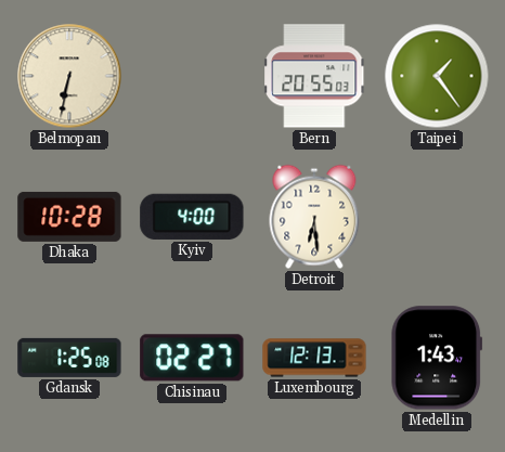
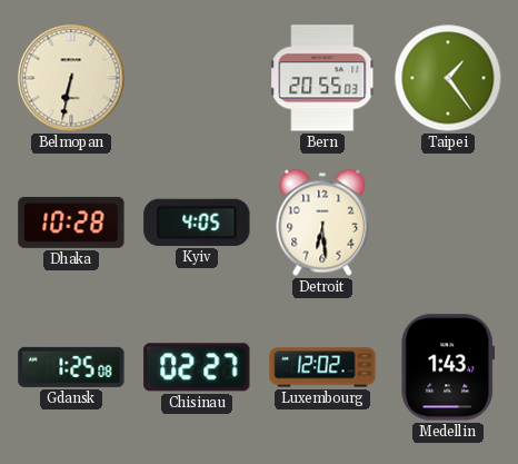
Kyiv: 4:00 -> 4:05 (197, 223)
Luxembourg: 12:13 -> 12:02 (322, 367)
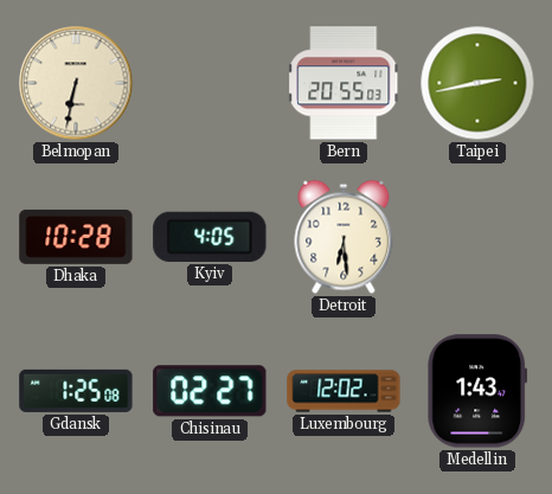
Taipei: 1:24 -> 2:43 (477, 83)
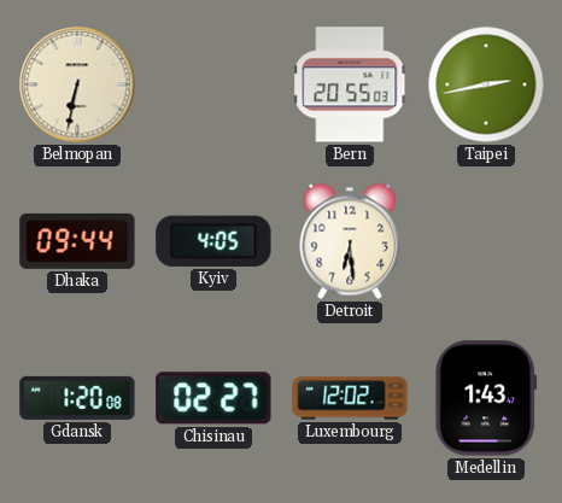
Dhaka: 10:28 -> 09:44 (77, 241)
Gdansk: 1:25 -> 1:20 (77, 398)
